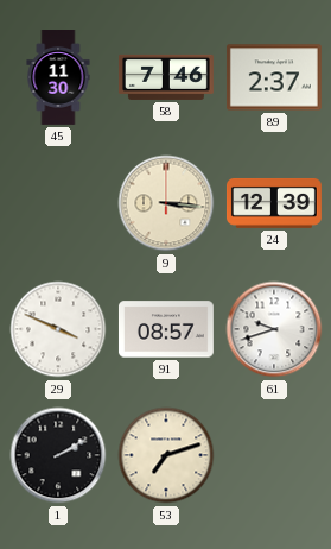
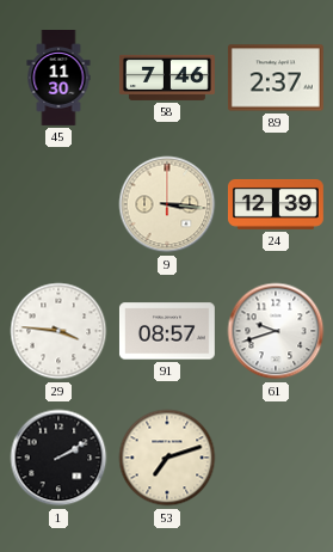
29: 3:49 -> 3:46 (58, 331)
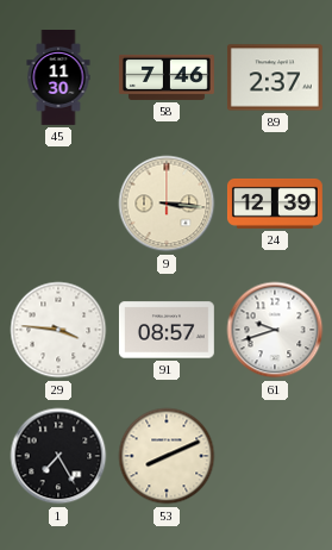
1: 2:10 -> 7:25 (58, 456)
53: 7:12 -> 8:11 (167, 456)
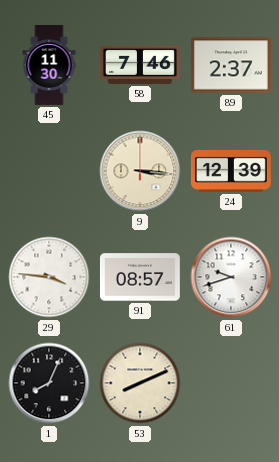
1: 7:25 -> 8:04 (49, 383)
